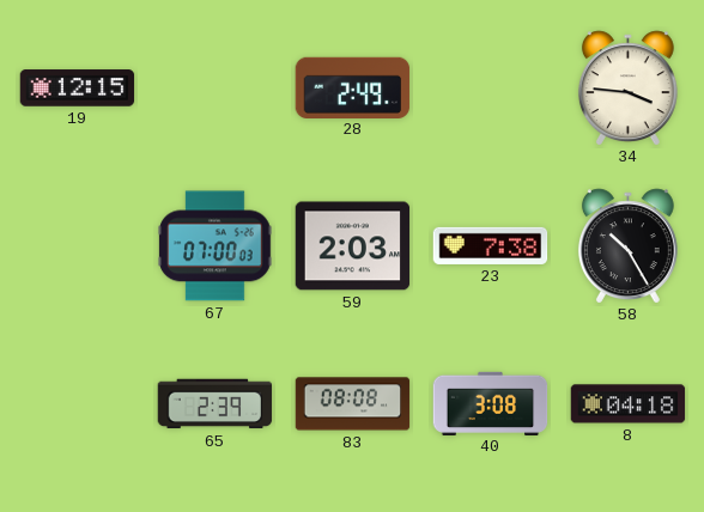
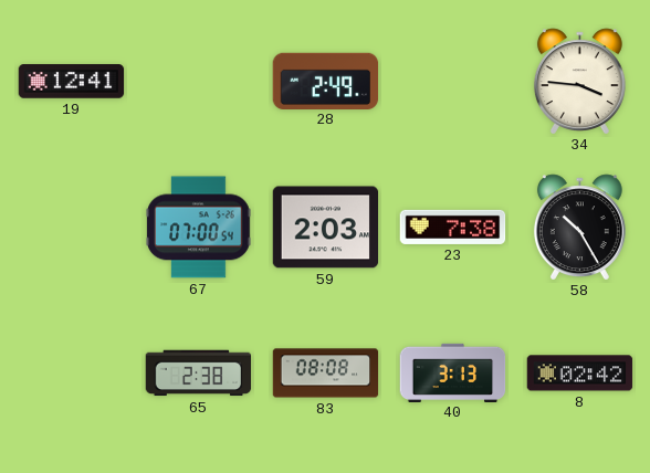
19: 12:15 -> 12:41 (72, 82)
67: 07:00:03 -> 07:00:54 (199, 228)
65: 2:39 -> 2:38 (199, 374)
40: 3:08 -> 3:13 (453, 372)
8: 04:18 -> 02:42 (580, 374)
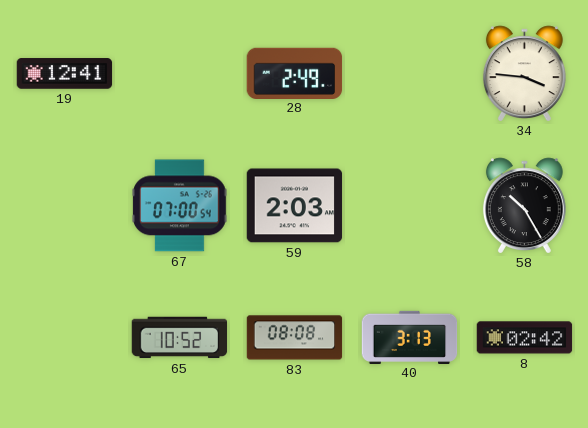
23: 7:38 -> none (453, 227)
65: 2:38 -> 10:52 (180, 338)
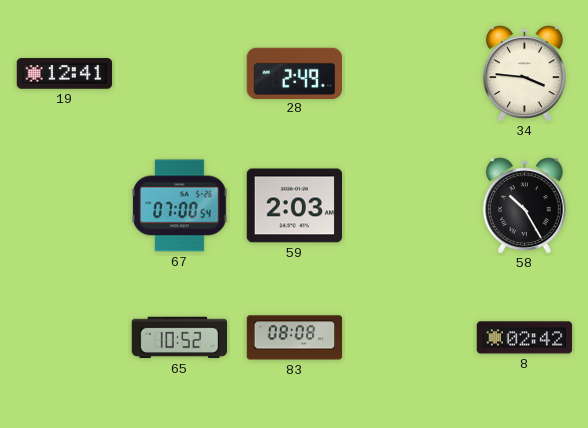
40: 3:13 -> none (410, 337)
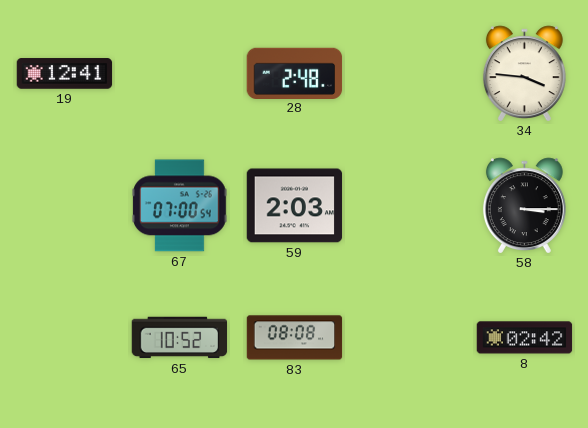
28: 2:49 -> 2:48 (295, 73)
58: 10:25 -> 3:15 (524, 205)
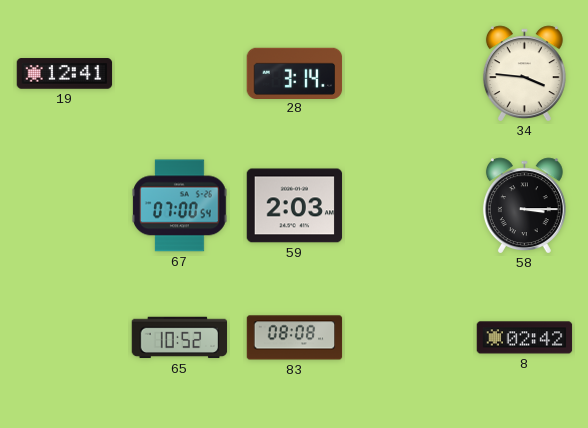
28: 2:48 -> 3:14 (295, 73)
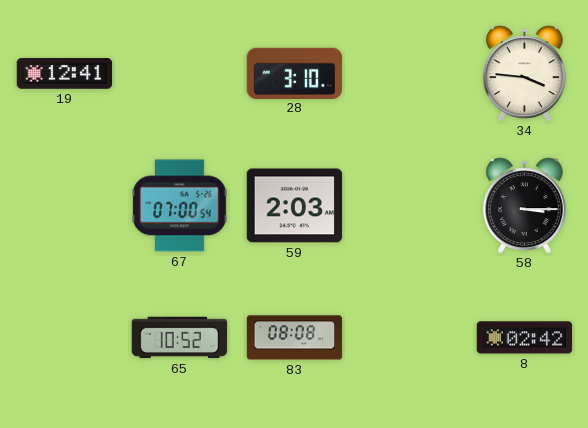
28: 3:14 -> 3:10 (295, 73)
